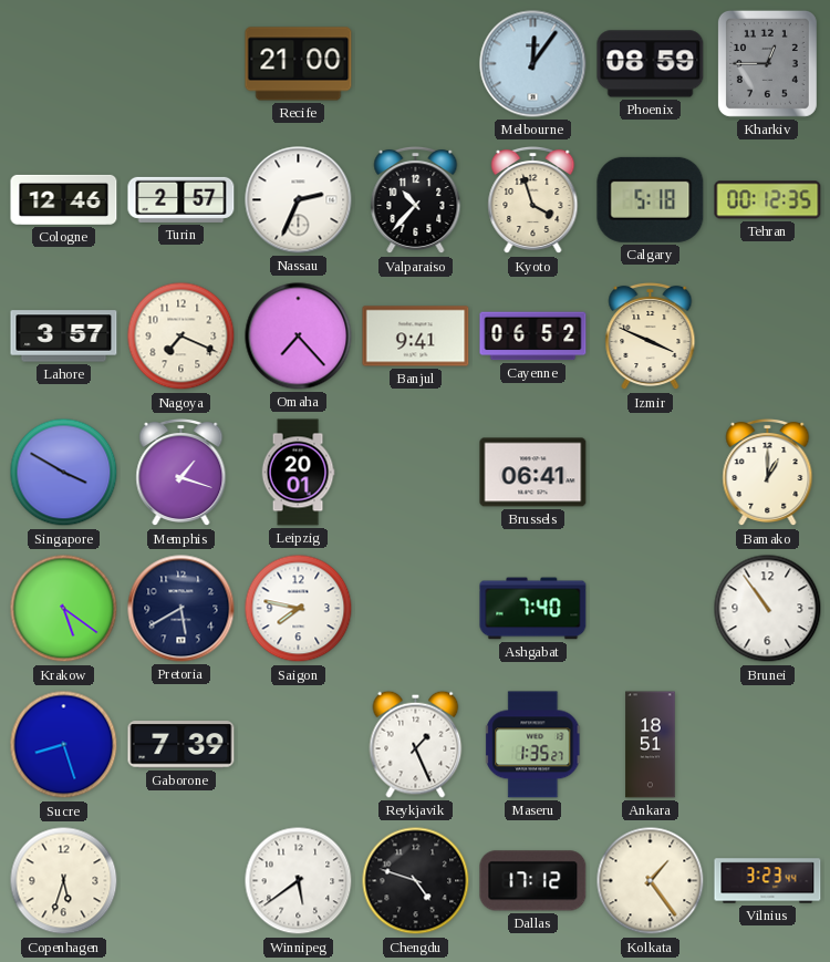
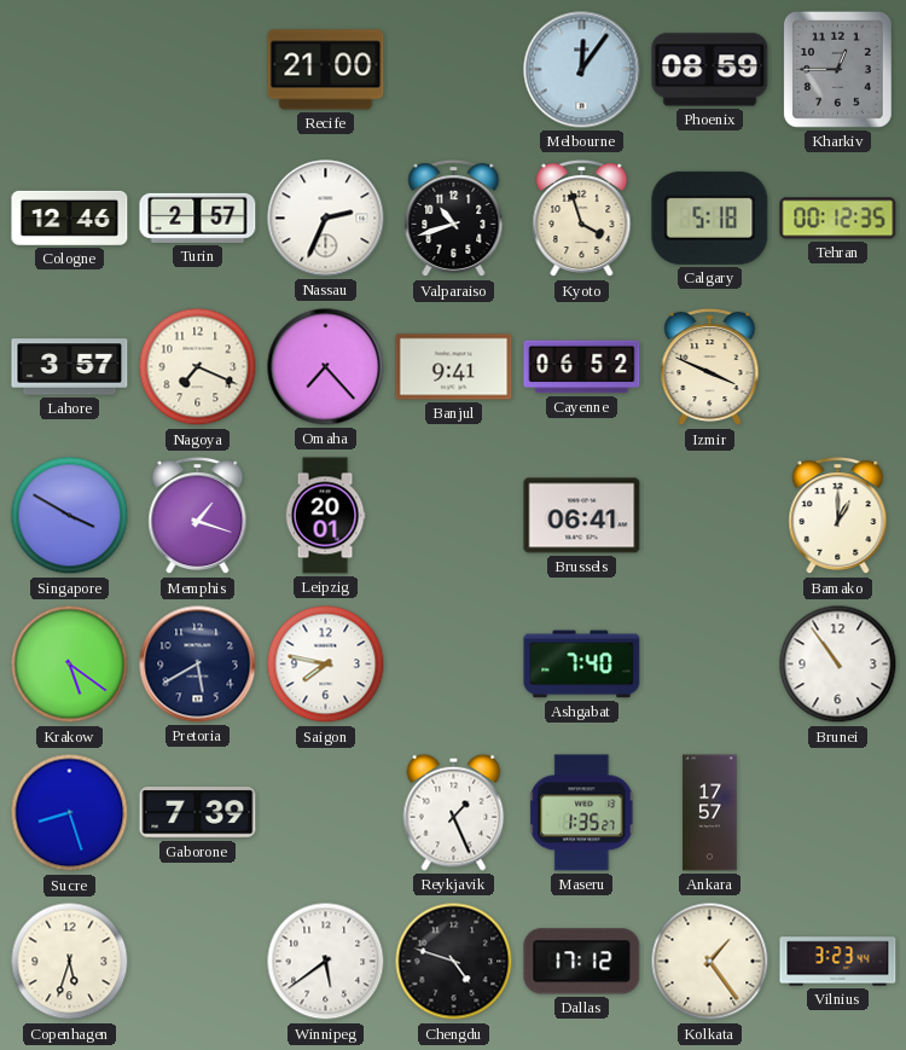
Valparaiso: 10:37 -> 10:42 (454, 219)
Ankara: 18:51 -> 17:57 (710, 813)
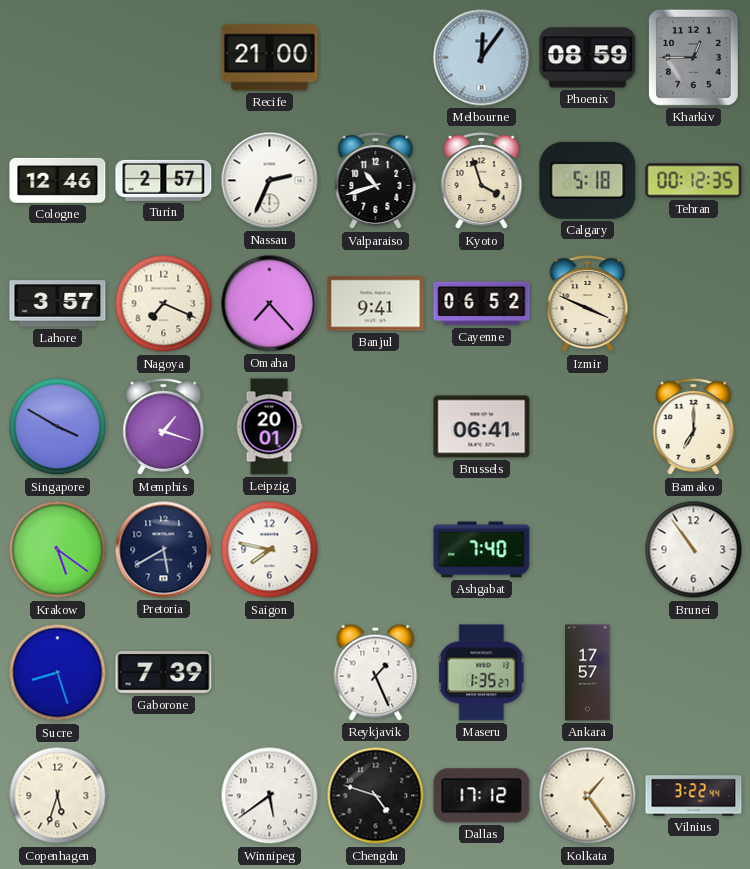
Bamako: 1:00 -> 7:00 (694, 427)
Vilnius: 3:23 -> 3:22 (694, 796)
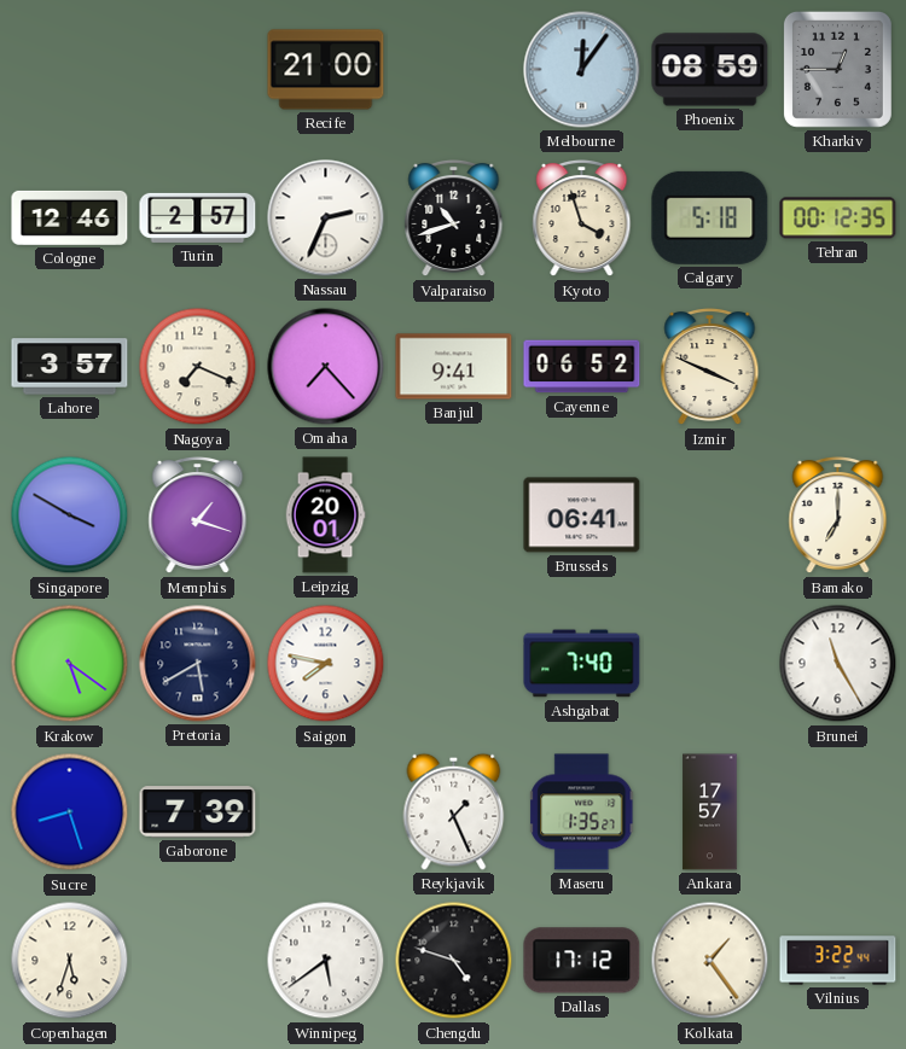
Brunei: 10:54 -> 11:25 (838, 664)
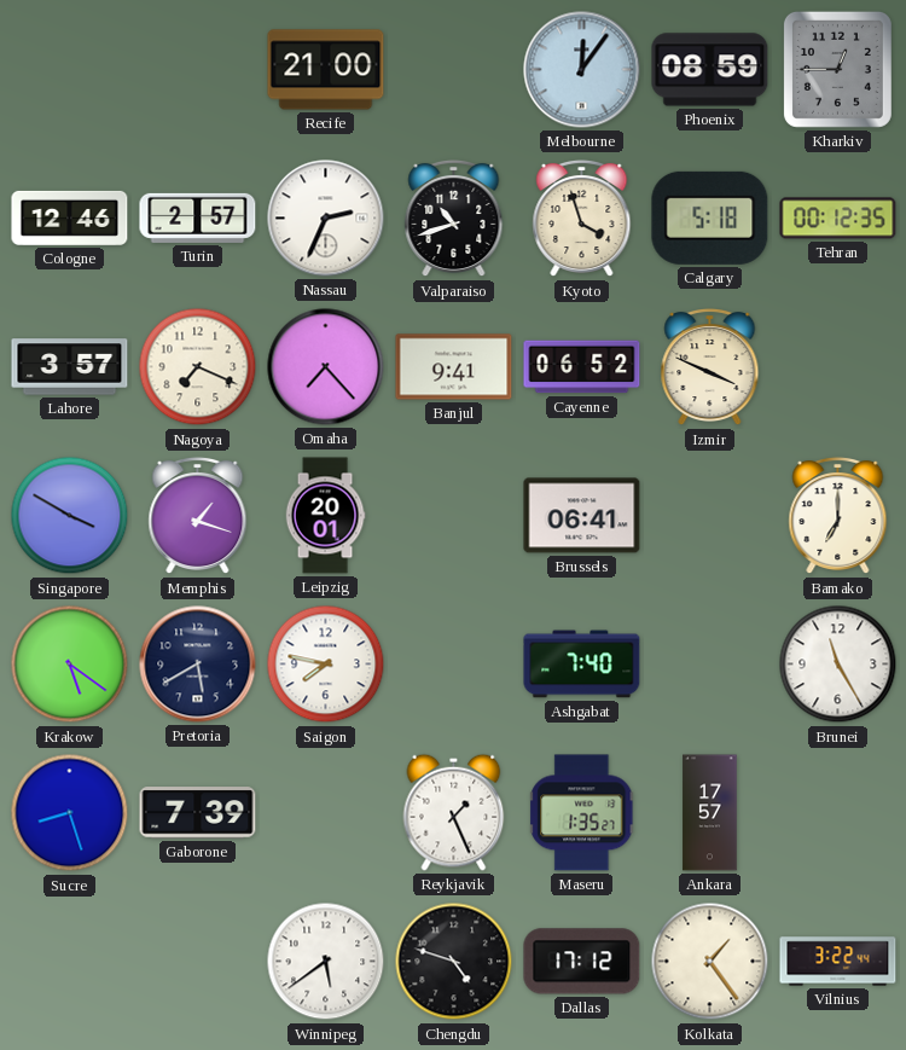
Copenhagen: 5:33 -> none (70, 961)
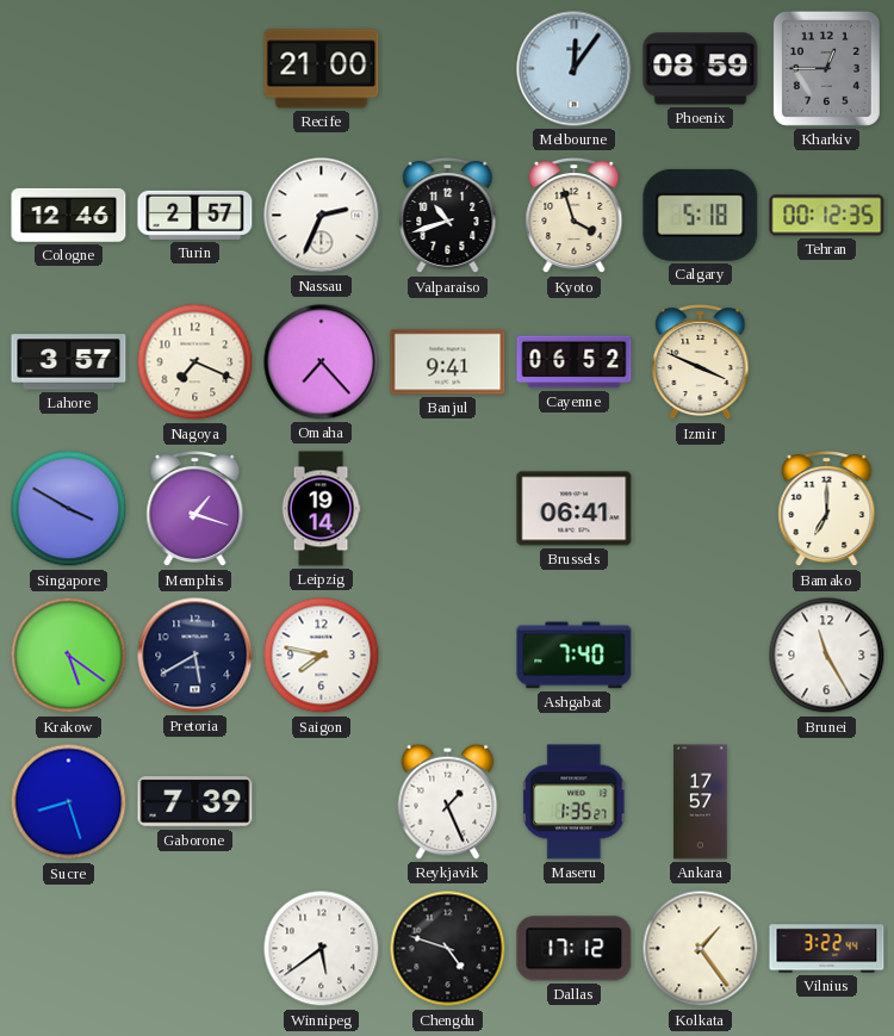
Leipzig: 20:01 -> 19:14 (321, 509)
